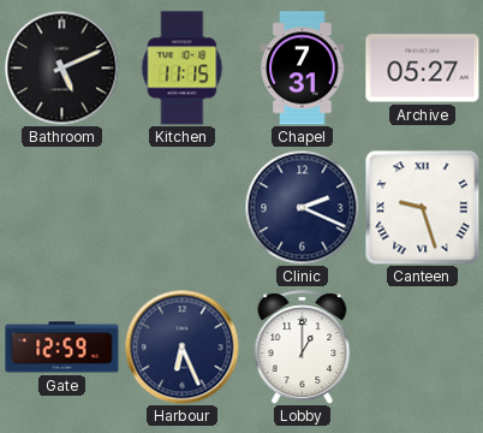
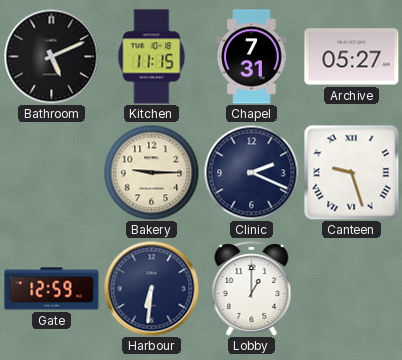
Bakery: none -> 9:15 (151, 172)
Harbour: 6:26 -> 6:31 (151, 288)
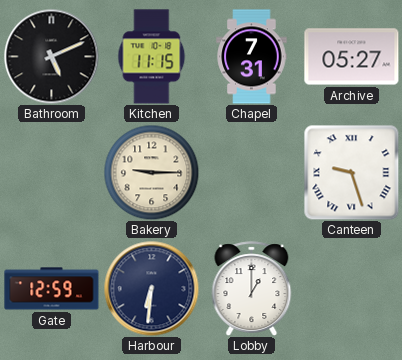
Clinic: 2:19 -> none (251, 172)
